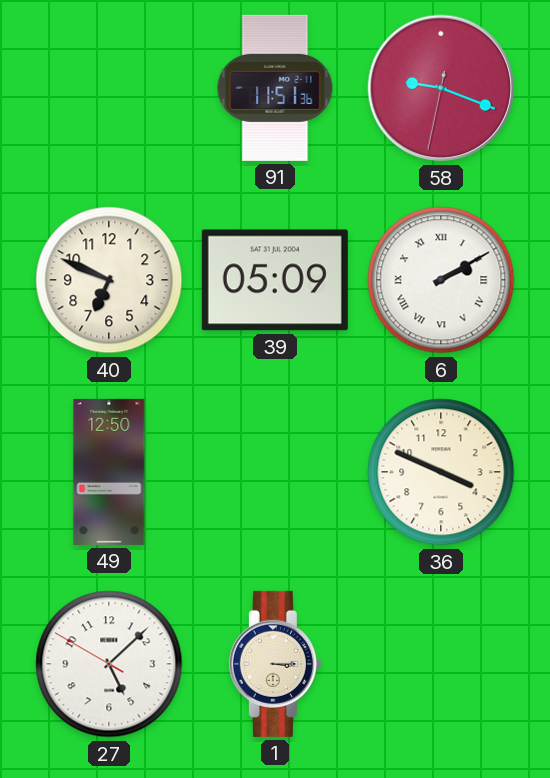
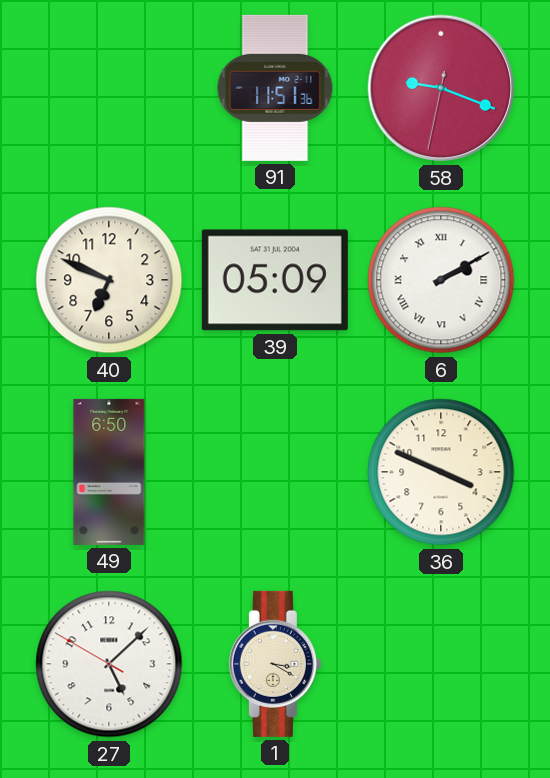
49: 12:50 -> 6:50 (109, 472)
1: 3:15 -> 3:20 (275, 664)
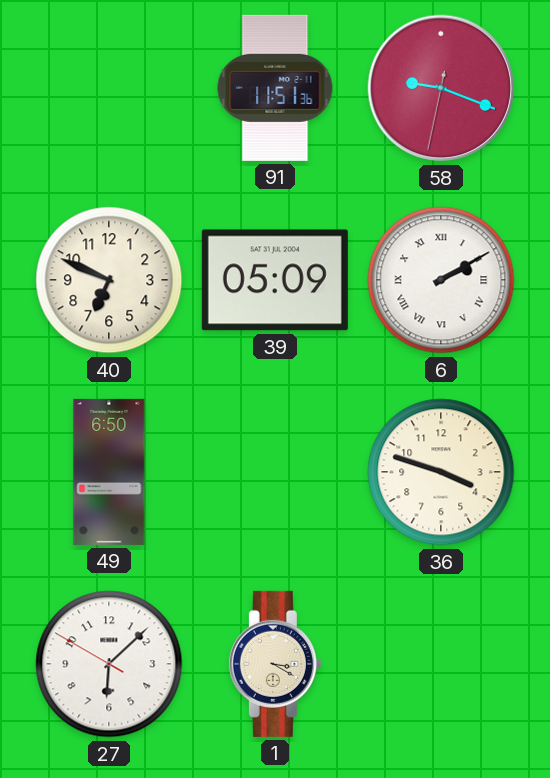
36: 3:49 -> 3:48 (441, 472)
27: 5:07 -> 6:07 (109, 664)
